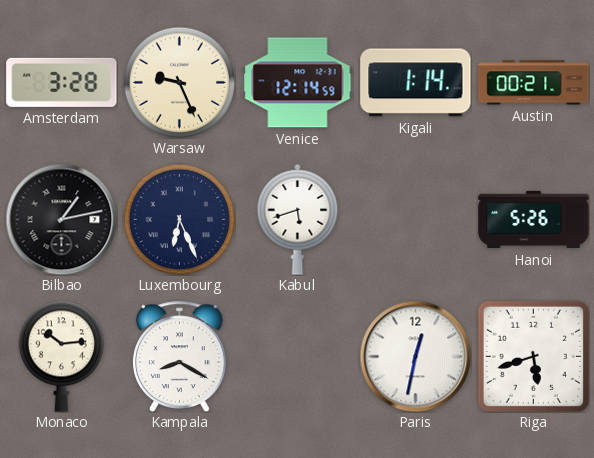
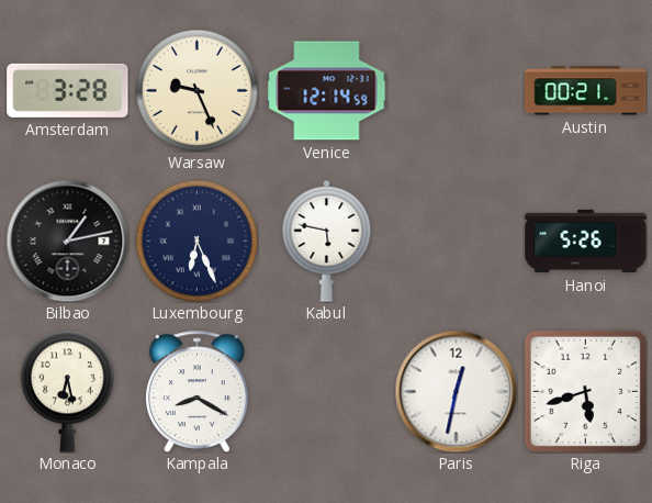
Kigali: 1:14 -> none (416, 83)
Kabul: 5:42 -> 5:47 (327, 241)
Monaco: 10:14 -> 6:28 (67, 391)
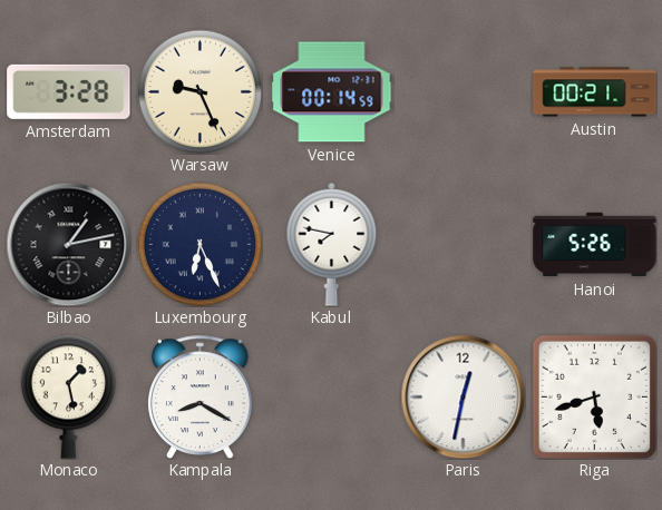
Venice: 12:14 -> 00:14 (332, 92)
Kabul: 5:47 -> 7:47 (332, 244)
Monaco: 6:28 -> 1:28 (68, 396)
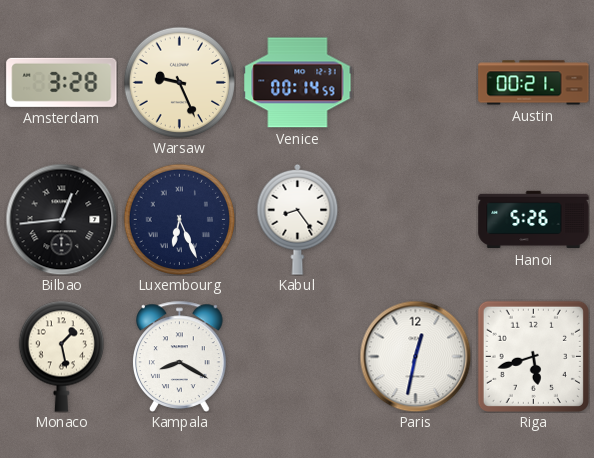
Bilbao: 1:13 -> 12:44 (61, 219)
Kabul: 7:47 -> 8:24 (298, 219)
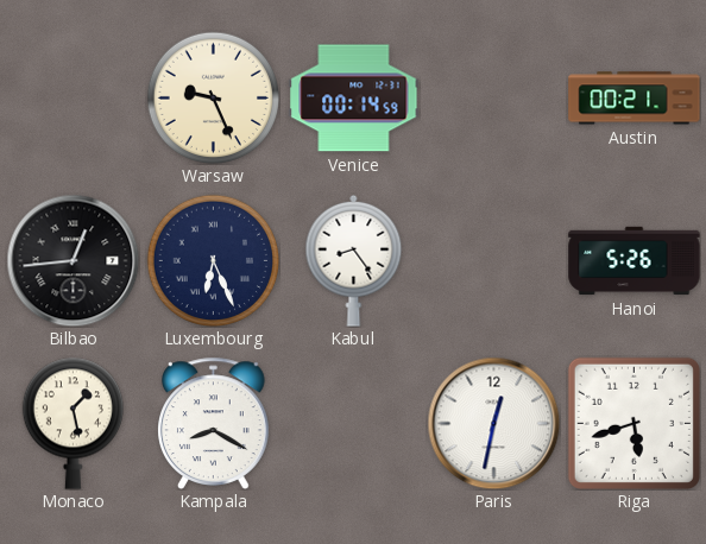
Amsterdam: 3:28 -> none (62, 82)
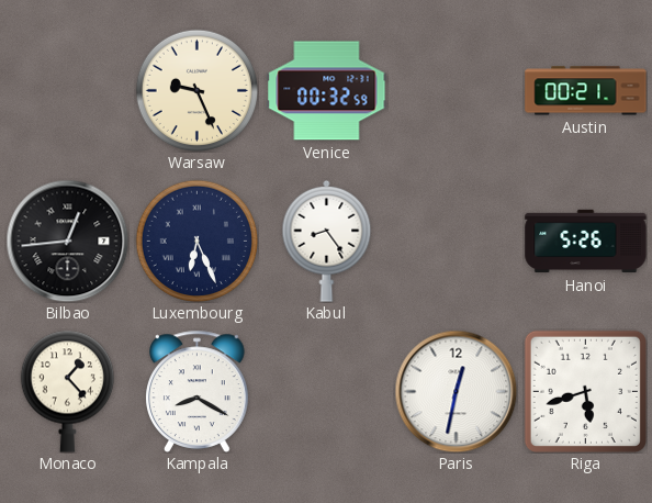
Venice: 00:14 -> 00:32 (327, 91)
Monaco: 1:28 -> 1:23 (67, 391)
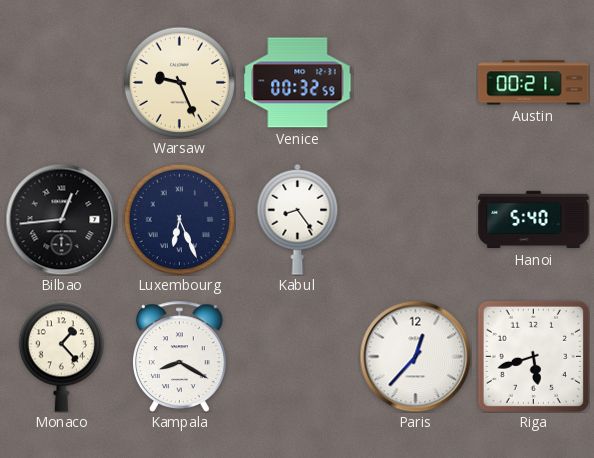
Hanoi: 5:26 -> 5:40 (534, 220)
Paris: 12:32 -> 12:37 (415, 356)
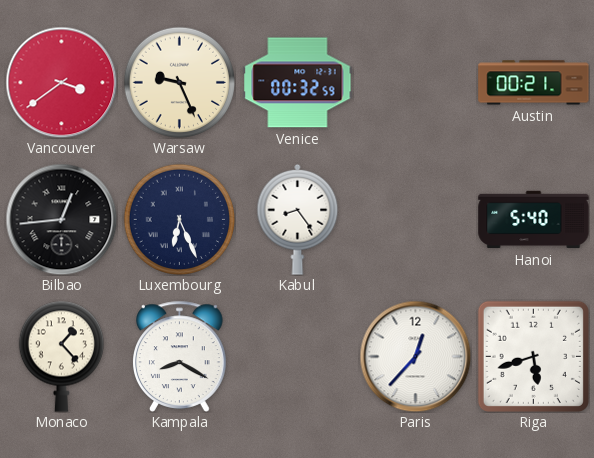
Vancouver: none -> 3:39 (61, 82)
